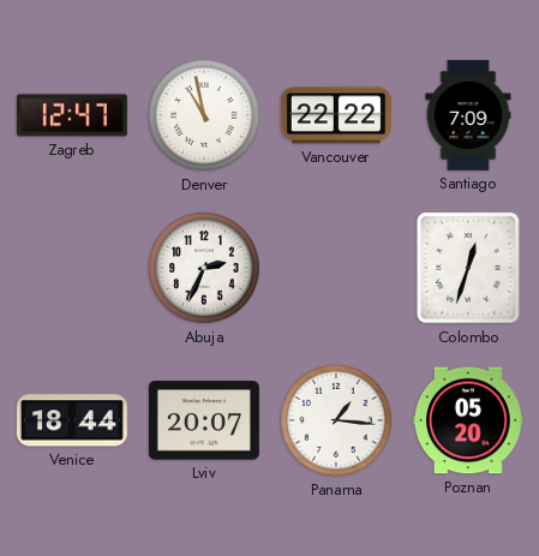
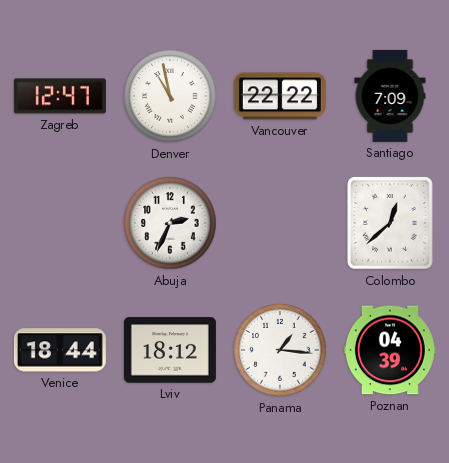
Colombo: 12:33 -> 12:38 (391, 224)
Lviv: 20:07 -> 18:12 (170, 350)
Poznan: 05:20 -> 04:39 (390, 350)
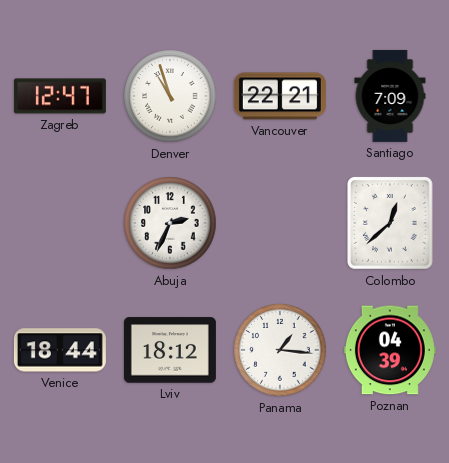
Denver: 10:58 -> 10:57 (170, 96)
Vancouver: 22:22 -> 22:21 (280, 96)
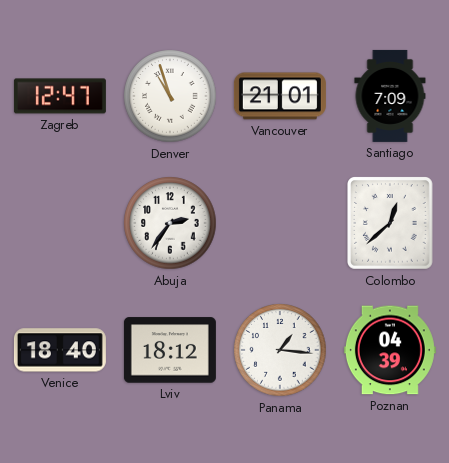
Vancouver: 22:21 -> 21:01 (280, 96)
Abuja: 2:34 -> 2:36 (170, 223)
Venice: 18:44 -> 18:40 (60, 350)
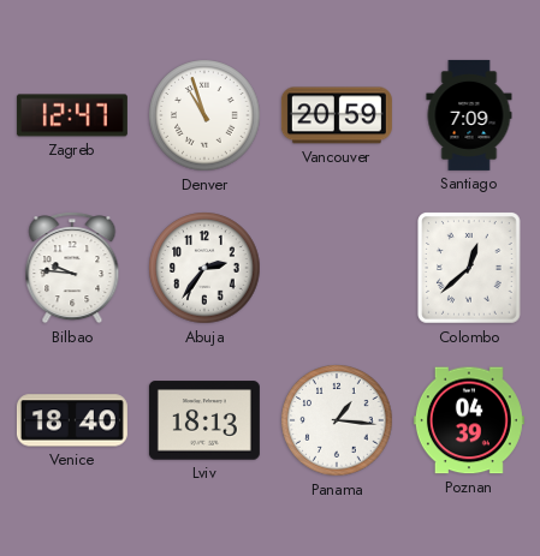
Vancouver: 21:01 -> 20:59 (337, 115)
Bilbao: none -> 9:46 (72, 268)
Lviv: 18:12 -> 18:13 (204, 420)
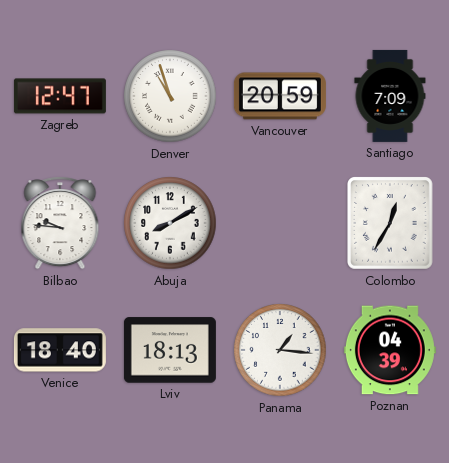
Abuja: 2:36 -> 8:10 (170, 223)
Colombo: 12:38 -> 12:35 (391, 224)
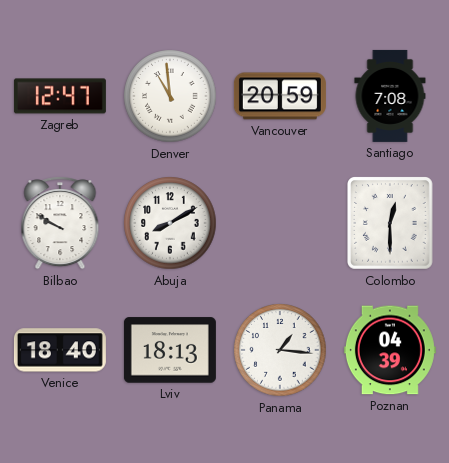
Denver: 10:57 -> 10:59 (170, 96)
Santiago: 7:09 -> 7:08 (390, 96)
Bilbao: 9:46 -> 9:50 (60, 223)
Colombo: 12:35 -> 12:30 (391, 224)
